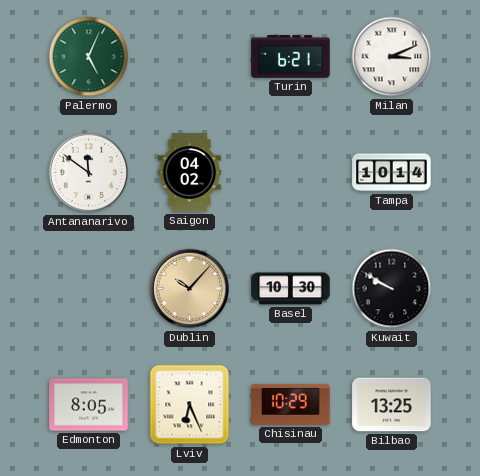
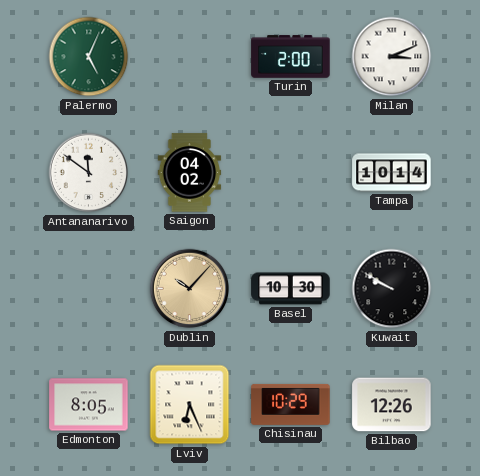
Turin: 6:21 -> 2:00 (291, 57)
Bilbao: 13:25 -> 12:26 (392, 405)
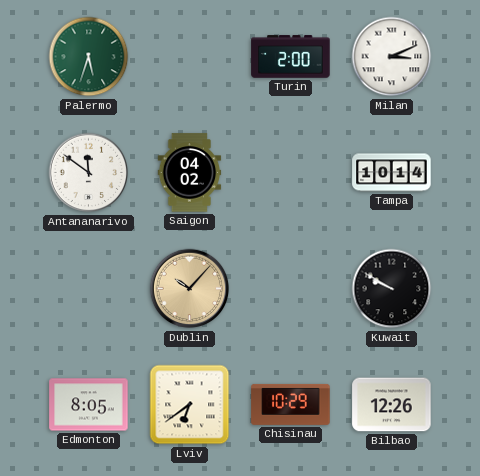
Palermo: 5:04 -> 5:33 (89, 57)
Basel: 10:30 -> none (291, 289)
Lviv: 6:26 -> 6:39 (190, 405)
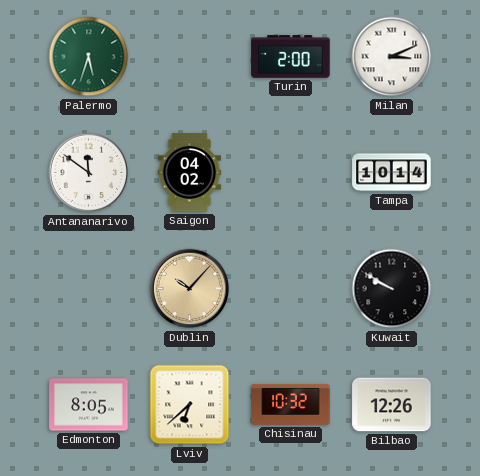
Lviv: 6:39 -> 6:38 (190, 405)
Chisinau: 10:29 -> 10:32 (291, 404)
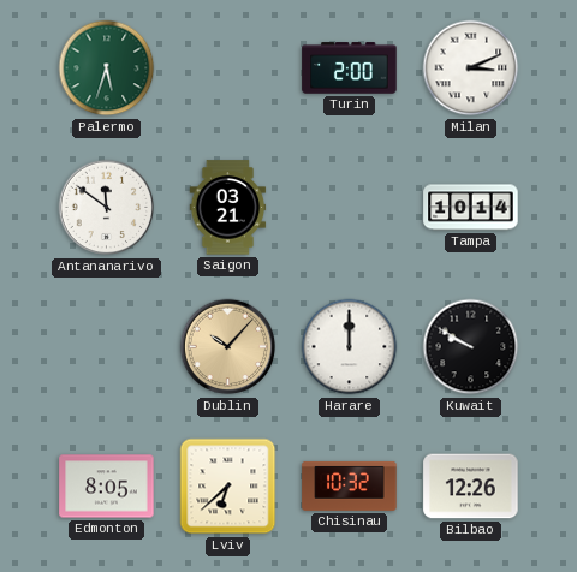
Saigon: 04:02 -> 03:21 (228, 208)
Harare: none -> 12:00 (350, 347)
